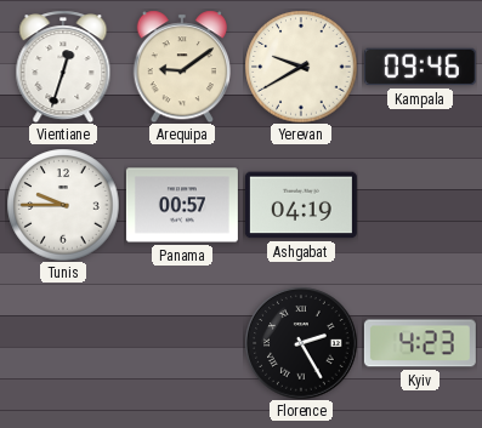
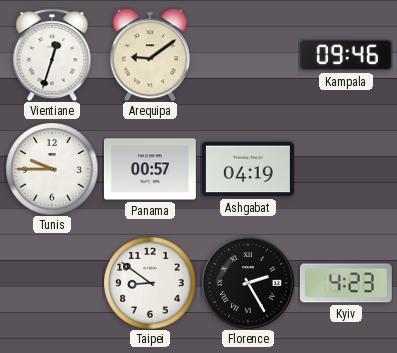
Yerevan: 9:40 -> none (301, 67)
Taipei: none -> 8:51 (150, 283)
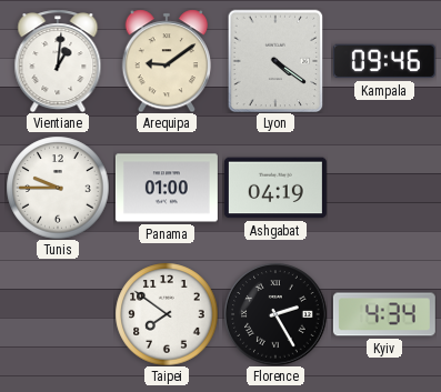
Vientiane: 12:33 -> 1:01 (58, 61)
Lyon: none -> 4:21 (275, 61)
Panama: 00:57 -> 01:00 (167, 188)
Taipei: 8:51 -> 7:51 (167, 314)
Kyiv: 4:23 -> 4:34 (384, 314)
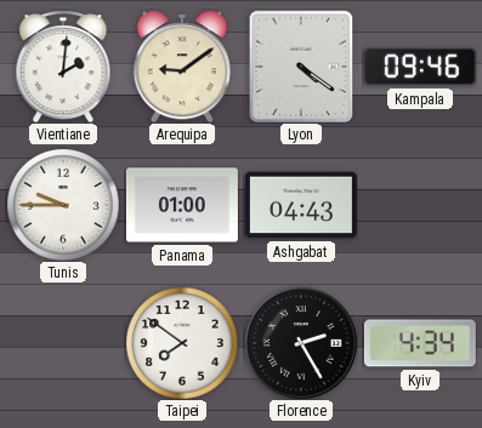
Vientiane: 1:01 -> 2:01 (63, 67)
Ashgabat: 04:19 -> 04:43 (301, 205)
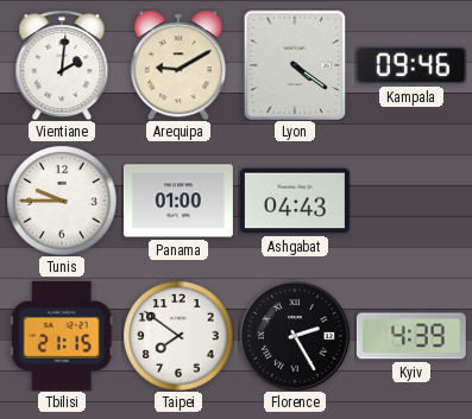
Arequipa: 9:09 -> 9:10 (177, 65)
Tbilisi: none -> 21:15 (62, 336)
Kyiv: 4:34 -> 4:39 (411, 336)
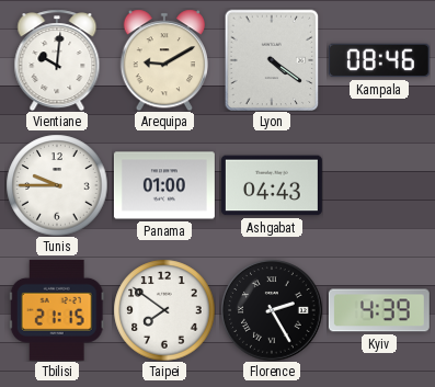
Vientiane: 2:01 -> 10:01 (57, 60)
Kampala: 09:46 -> 08:46 (379, 60)
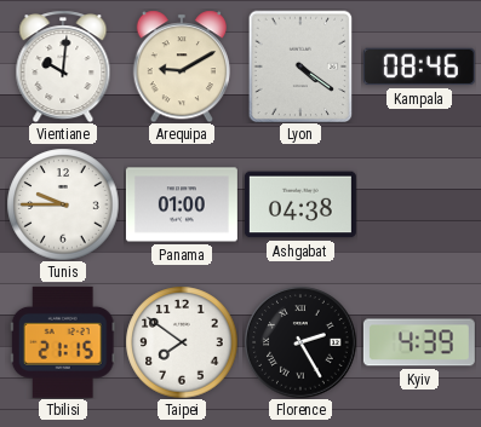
Ashgabat: 04:43 -> 04:38 (300, 204)
